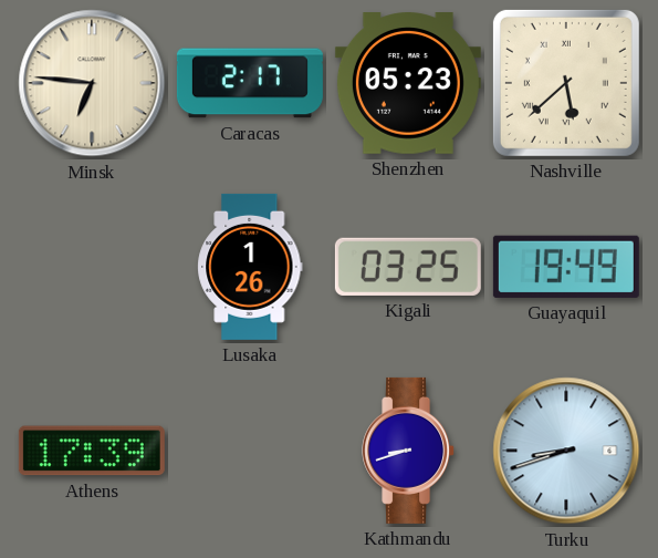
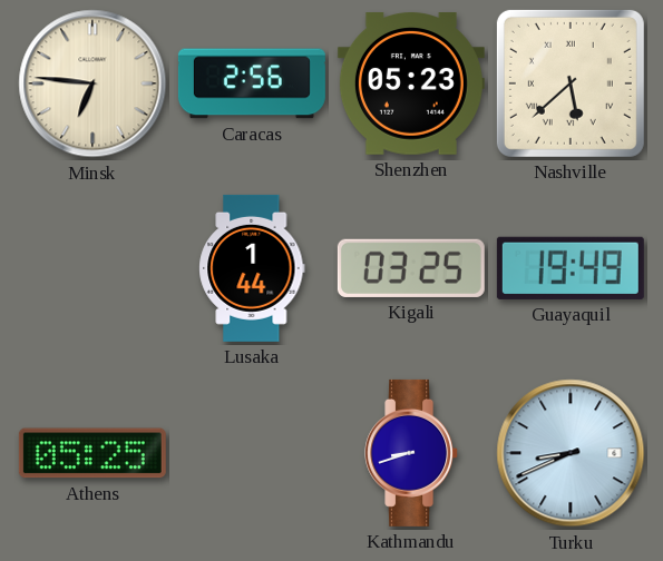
Caracas: 2:17 -> 2:56 (252, 83)
Lusaka: 1:26 -> 1:44 (252, 268)
Athens: 17:39 -> 05:25 (92, 453)
Turku: 8:42 -> 8:41 (571, 453)
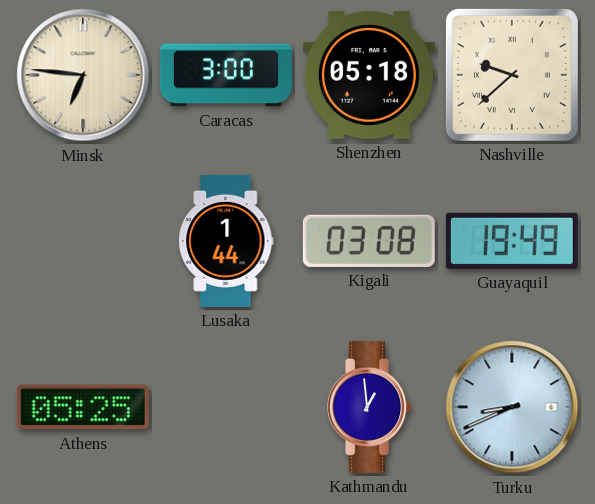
Caracas: 2:56 -> 3:00 (226, 75)
Shenzhen: 05:23 -> 05:18 (369, 75)
Nashville: 5:38 -> 9:38 (512, 75)
Kigali: 03:25 -> 03:08 (369, 241)
Kathmandu: 8:42 -> 12:59 (370, 407)
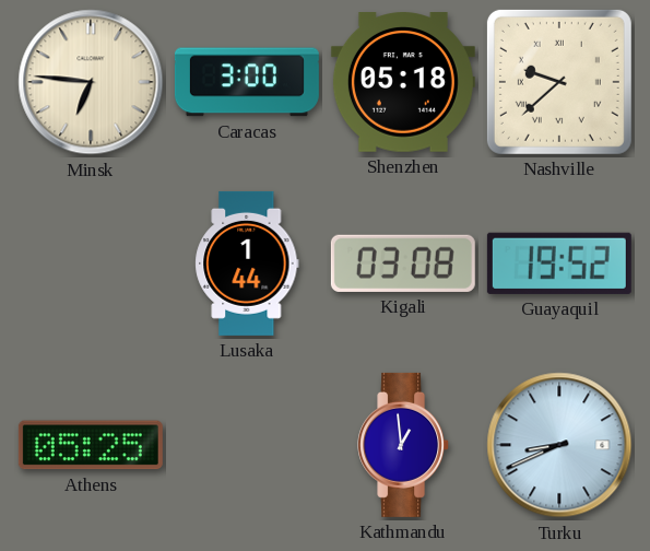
Guayaquil: 19:49 -> 19:52 (559, 263)
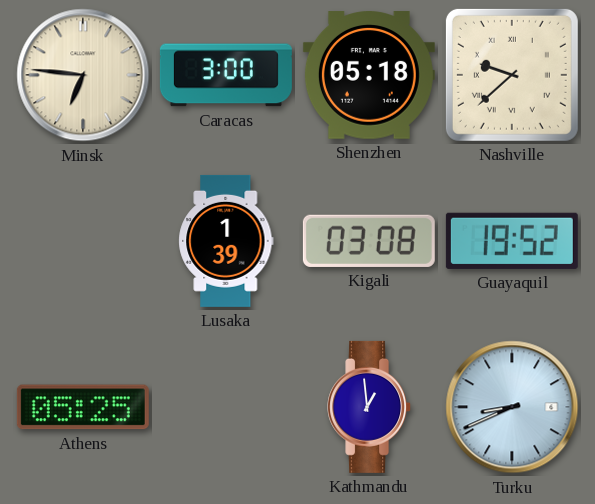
Lusaka: 1:44 -> 1:39 (226, 241)
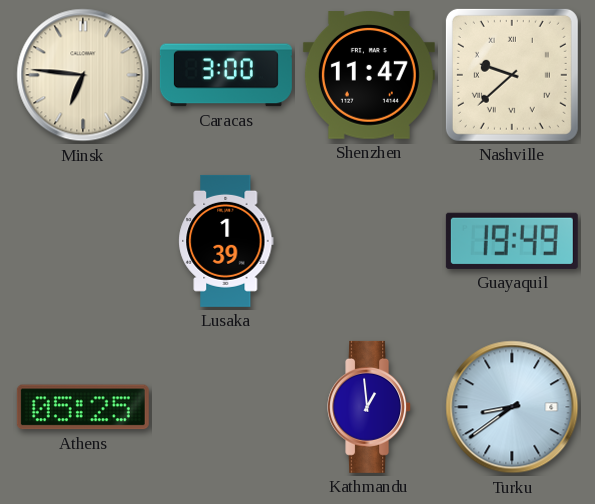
Shenzhen: 05:18 -> 11:47 (369, 75)
Kigali: 03:08 -> none (369, 241)
Guayaquil: 19:52 -> 19:49 (512, 241)
Turku: 8:41 -> 8:39 (512, 407)
